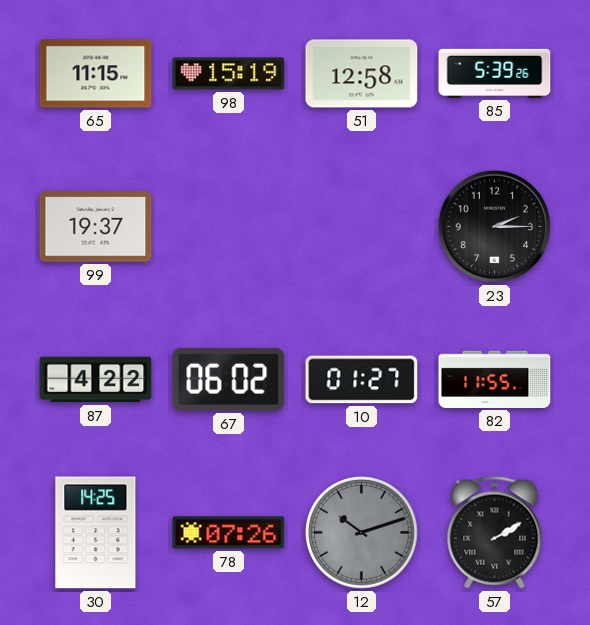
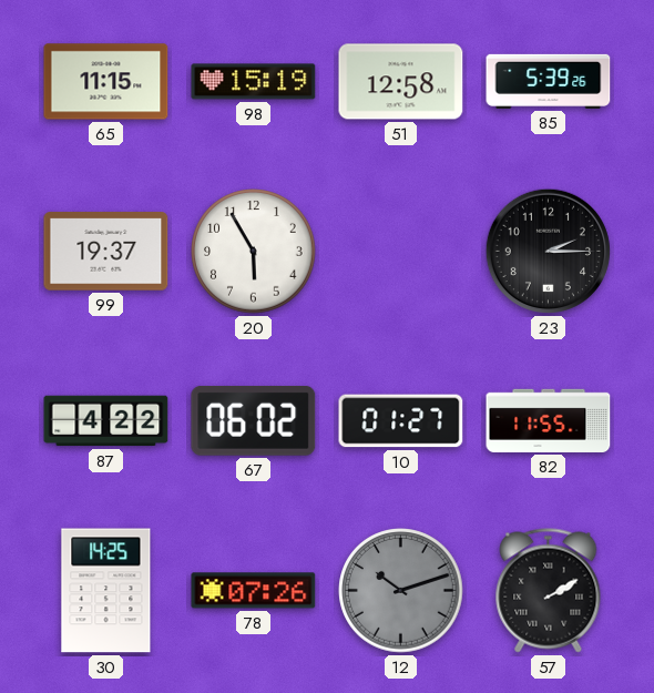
20: none -> 5:55 (254, 252)
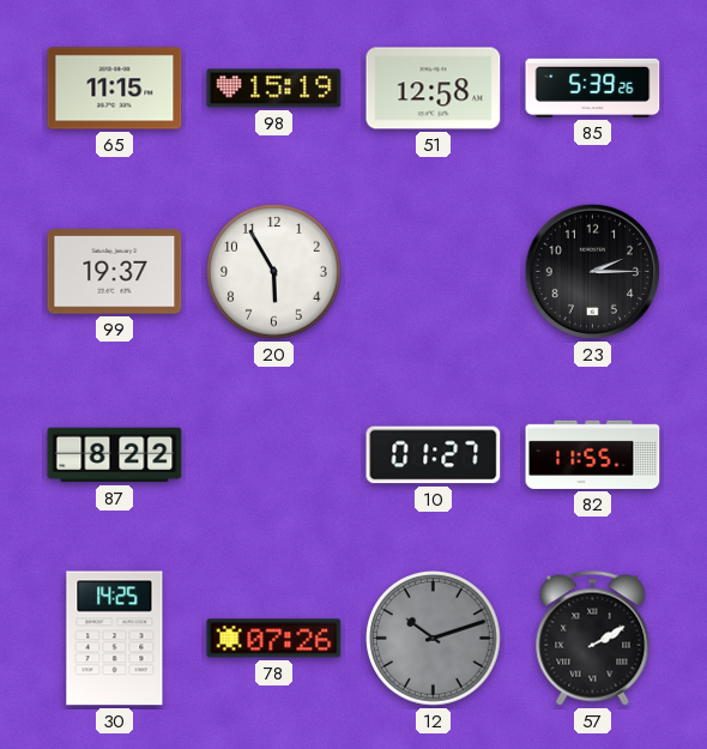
87: 4:22 -> 8:22 (115, 455)
67: 06:02 -> none (254, 420)
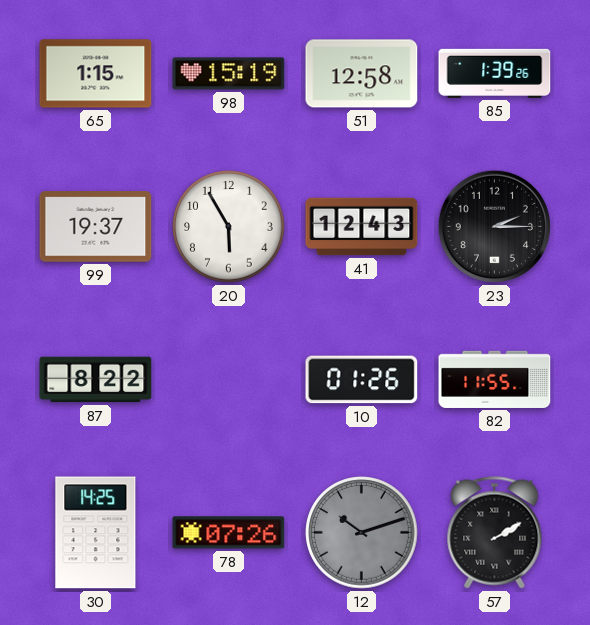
65: 11:15 -> 1:15 (96, 74)
85: 5:39 -> 1:39 (495, 73)
41: none -> 12:43 (362, 227)
10: 01:27 -> 01:26 (362, 380)
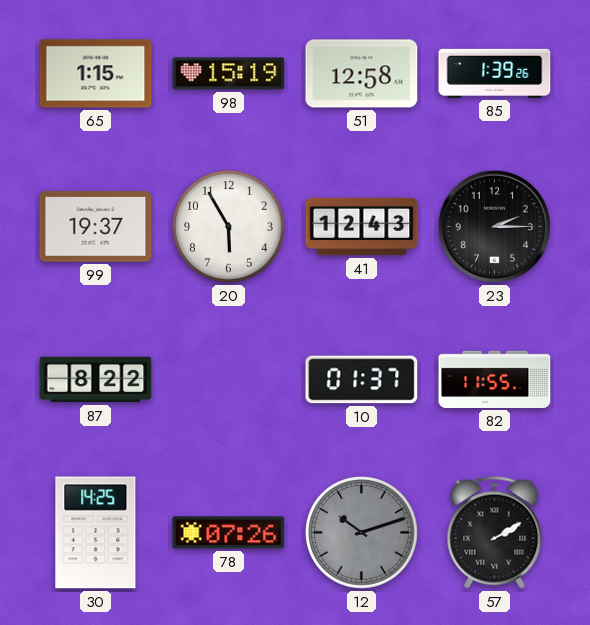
10: 01:26 -> 01:37 (362, 380)
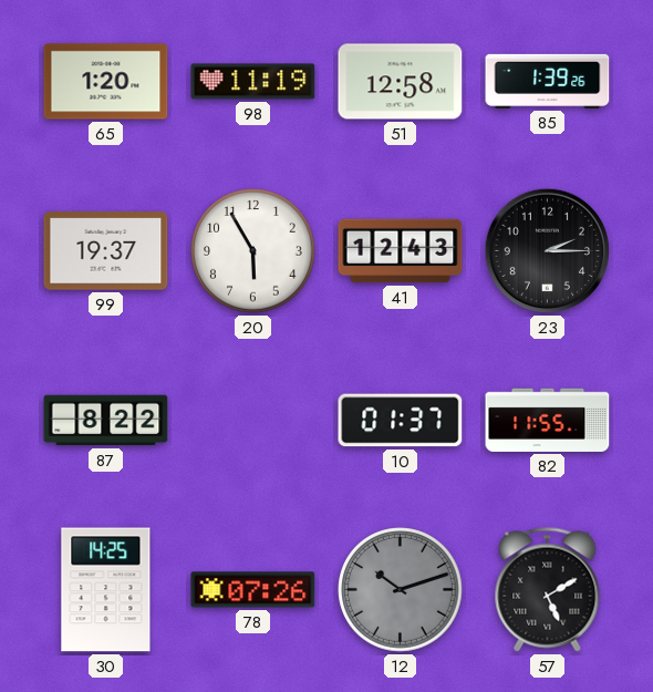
65: 1:15 -> 1:20 (106, 82)
98: 15:19 -> 11:19 (253, 82)
57: 2:10 -> 5:10 (548, 590)
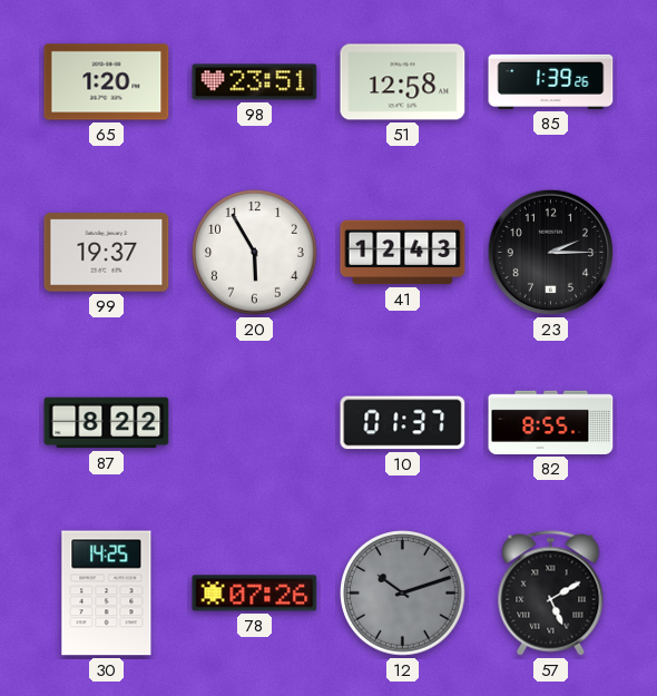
98: 11:19 -> 23:51 (255, 82)
82: 11:55 -> 8:55 (551, 422)
